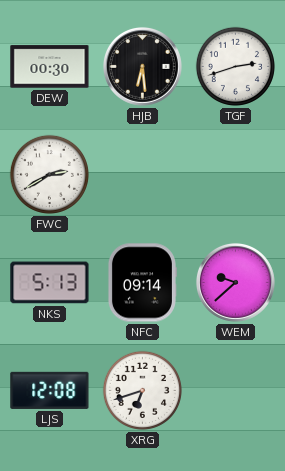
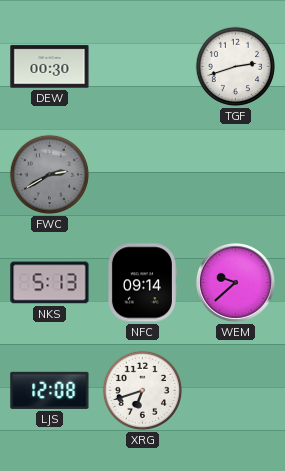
HJB: 6:29 -> none (142, 66)
FWC dial: white -> grey (49, 174)
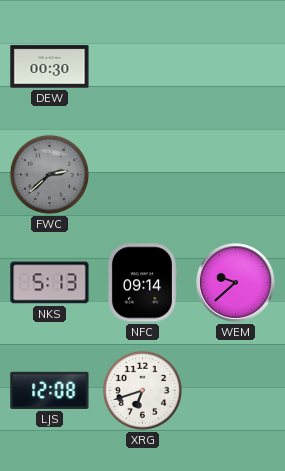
TGF: 2:42 -> none (235, 66)
FWC: 2:40 -> 2:38 (49, 174)
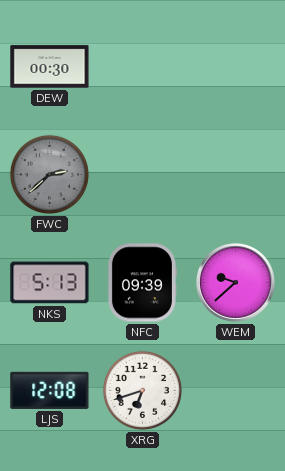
NFC: 09:14 -> 09:39 (142, 283)
